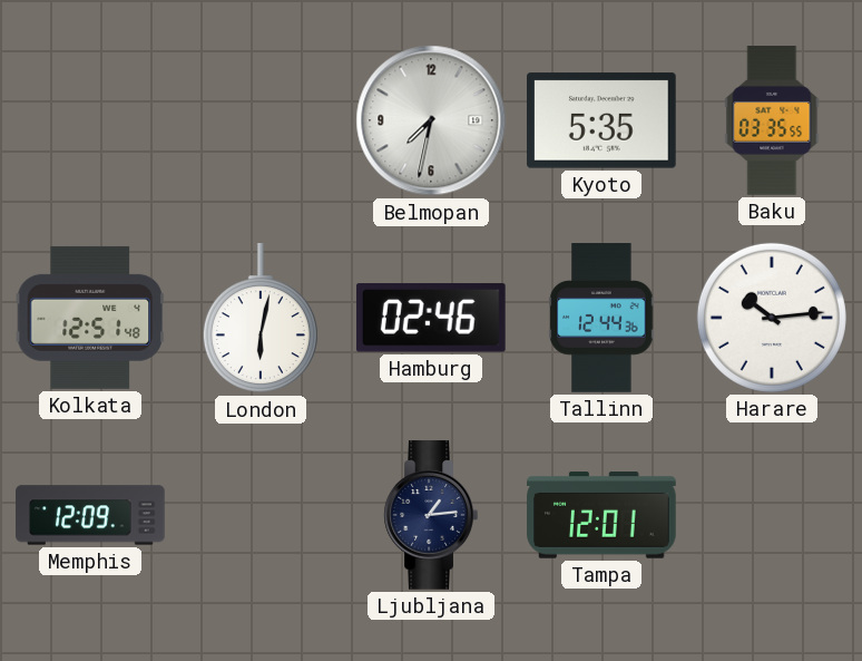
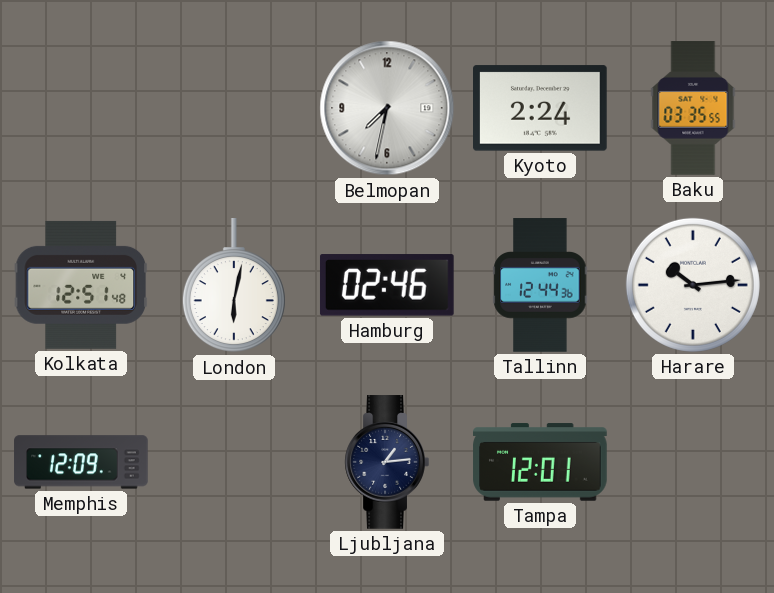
Kyoto: 5:35 -> 2:24 (541, 108)
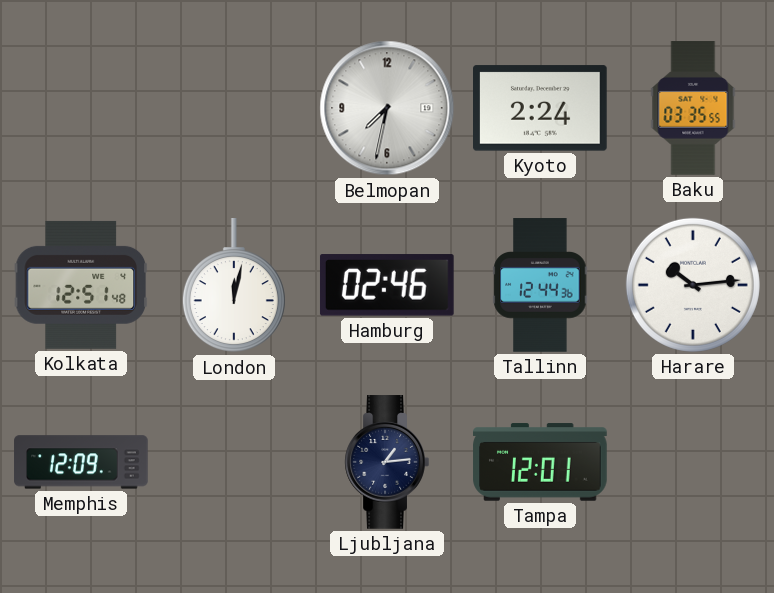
London: 6:02 -> 12:02 (234, 286)
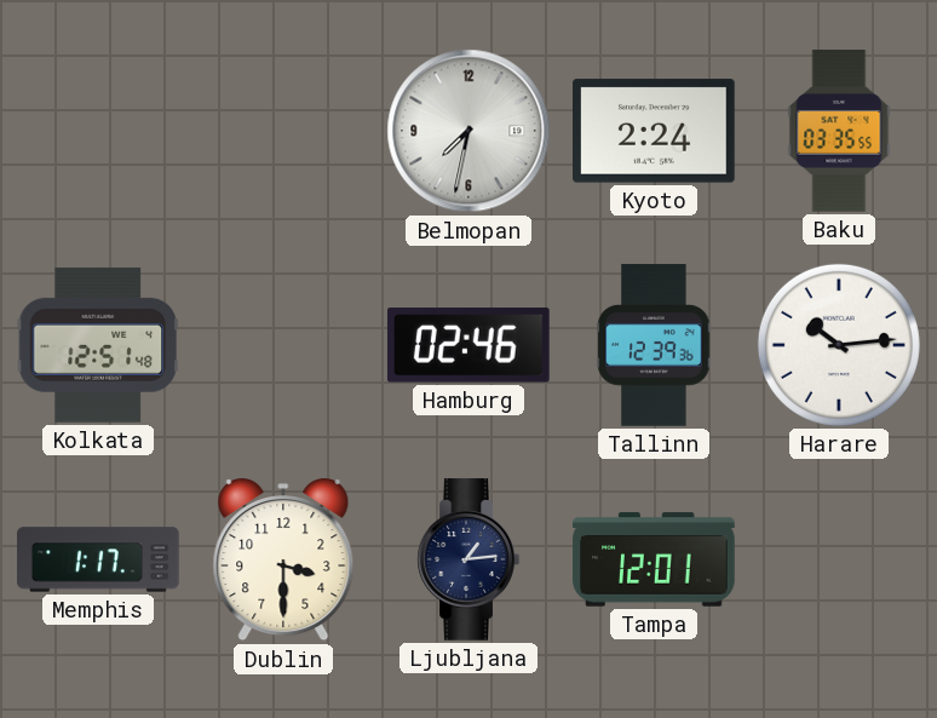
London: 12:02 -> none (234, 286)
Tallinn: 12:44 -> 12:39 (654, 345)
Memphis: 12:09 -> 1:17 (98, 559)
Dublin: none -> 3:30 (283, 561)
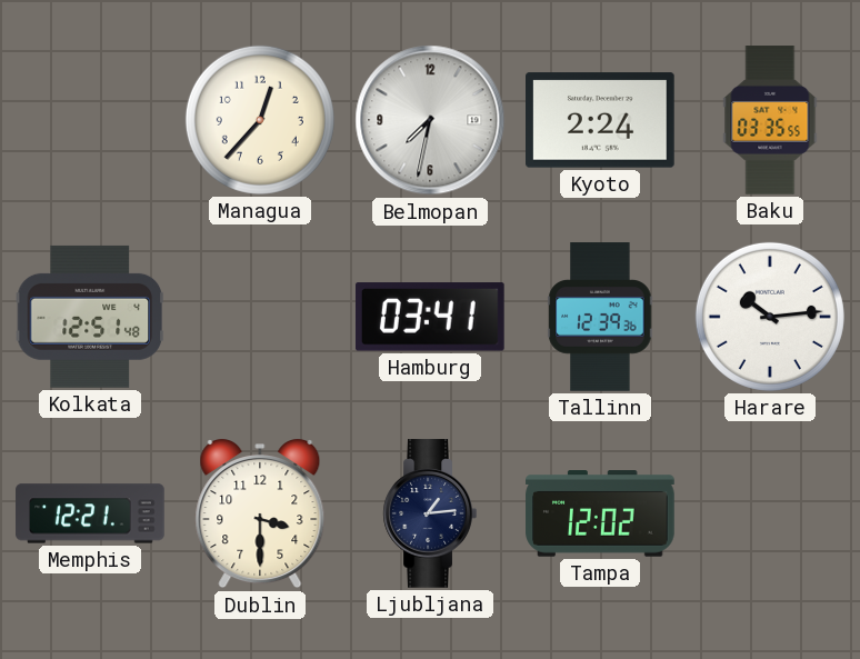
Managua: none -> 12:37 (260, 120)
Hamburg: 02:46 -> 03:41 (430, 317)
Memphis: 1:17 -> 12:21 (90, 513)
Tampa: 12:01 -> 12:02 (600, 513)
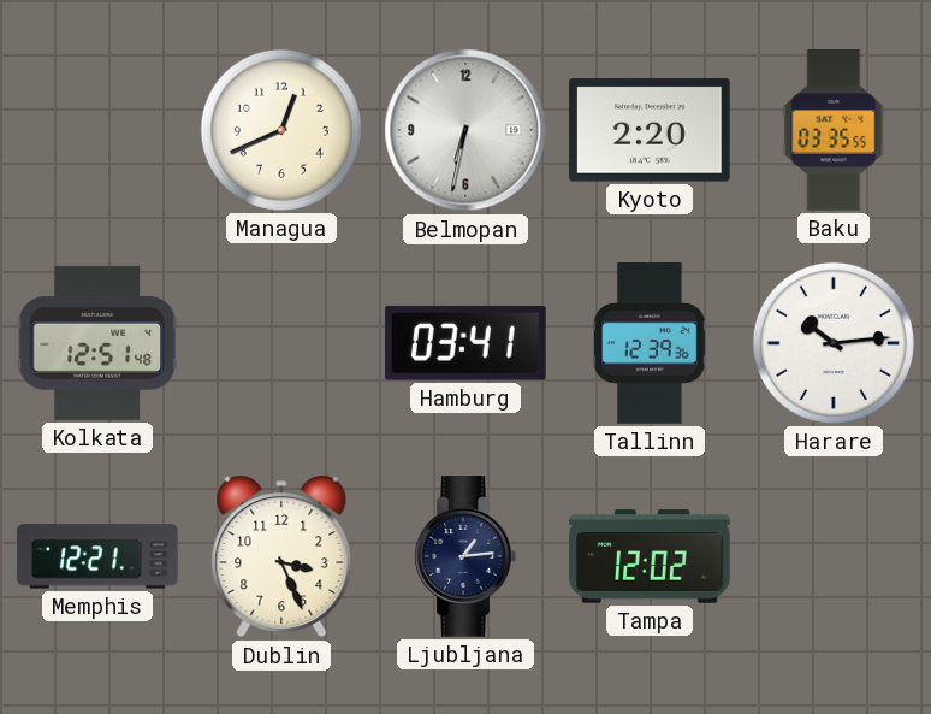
Managua: 12:37 -> 12:41 (281, 130)
Belmopan: 7:32 -> 6:32 (465, 130)
Kyoto: 2:24 -> 2:20 (651, 130)
Dublin: 3:30 -> 3:26 (281, 557)
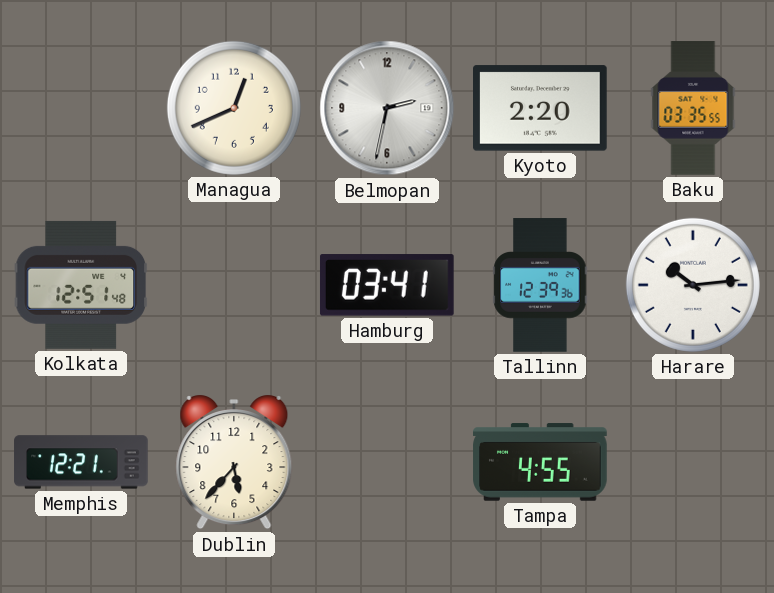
Belmopan: 6:32 -> 2:32 (387, 108)
Dublin: 3:26 -> 5:37 (234, 463)
Ljubljana: 1:14 -> none (465, 556)
Tampa: 12:02 -> 4:55 (540, 462)
